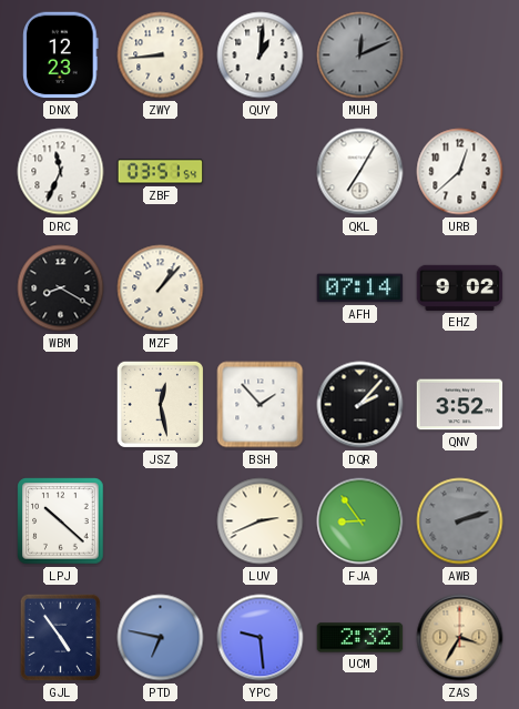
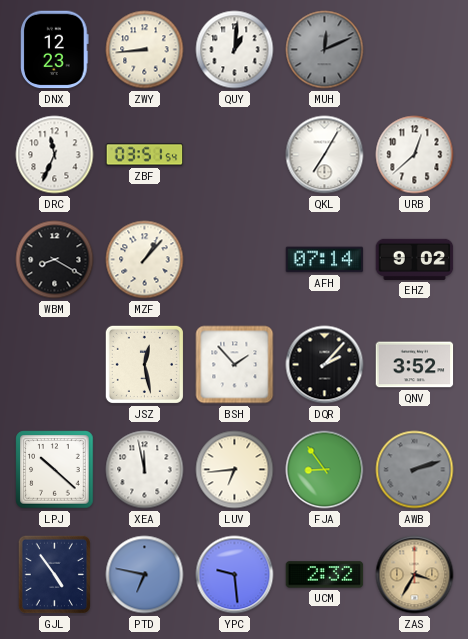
XEA: none -> 11:58 (145, 470)
LUV: 2:41 -> 6:44 (235, 470)
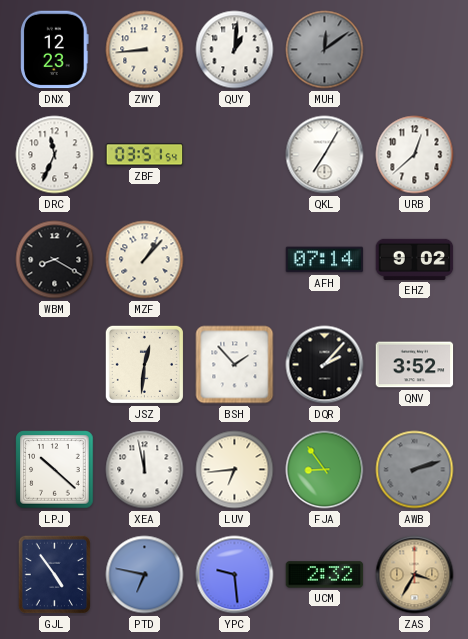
MUH: 12:11 -> 12:09 (325, 50)
JSZ: 12:28 -> 12:31 (144, 364)
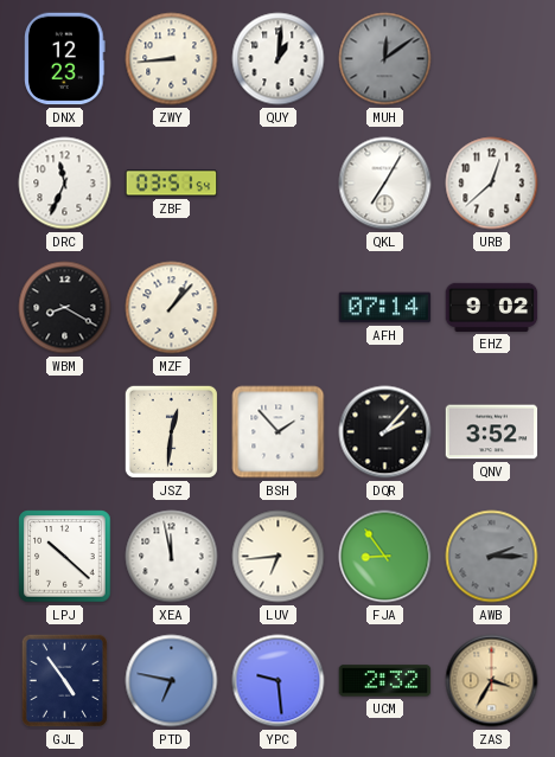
AWB: 2:12 -> 2:15 (492, 557)
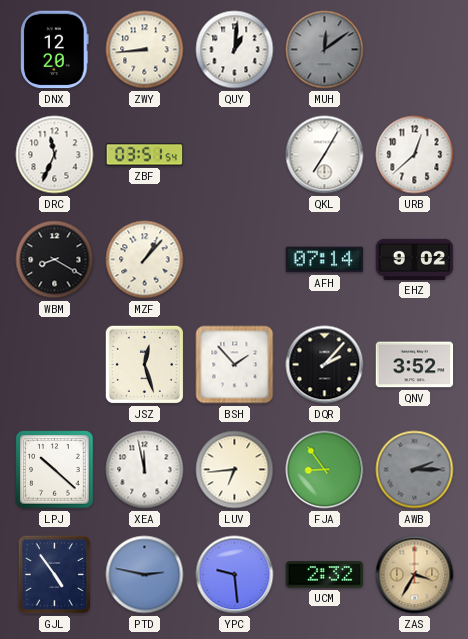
DNX: 12:23 -> 12:20 (55, 50)
JSZ: 12:31 -> 12:27 (144, 364)
PTD: 6:47 -> 2:47 (145, 575)
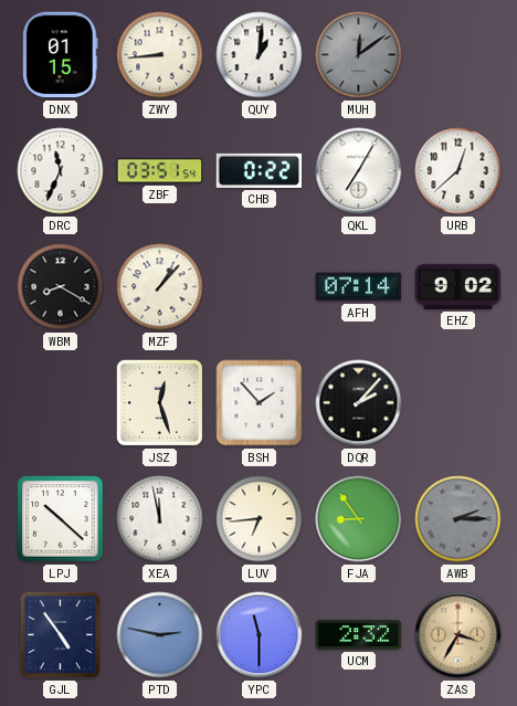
DNX: 12:20 -> 01:15 (61, 55)
CHB: none -> 0:22 (260, 170)
QNV: 3:52 -> none (415, 365)
YPC: 9:29 -> 11:30 (260, 635)
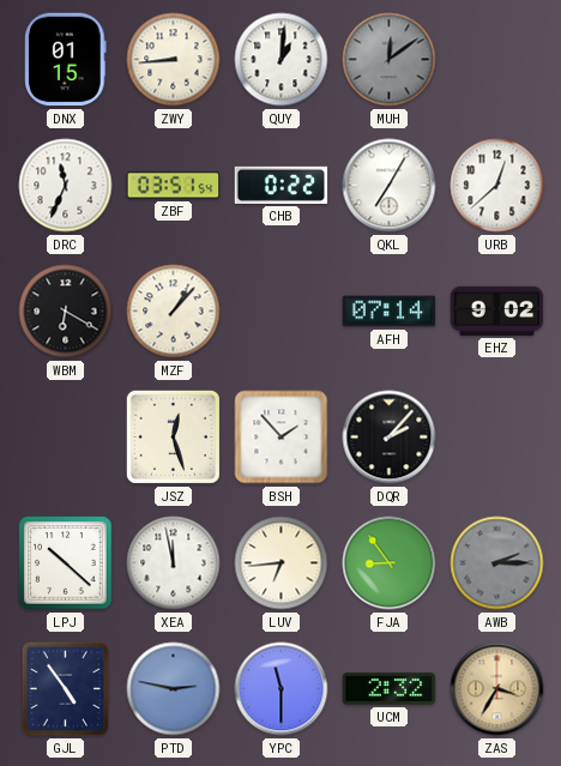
WBM: 8:20 -> 6:20 (66, 312)
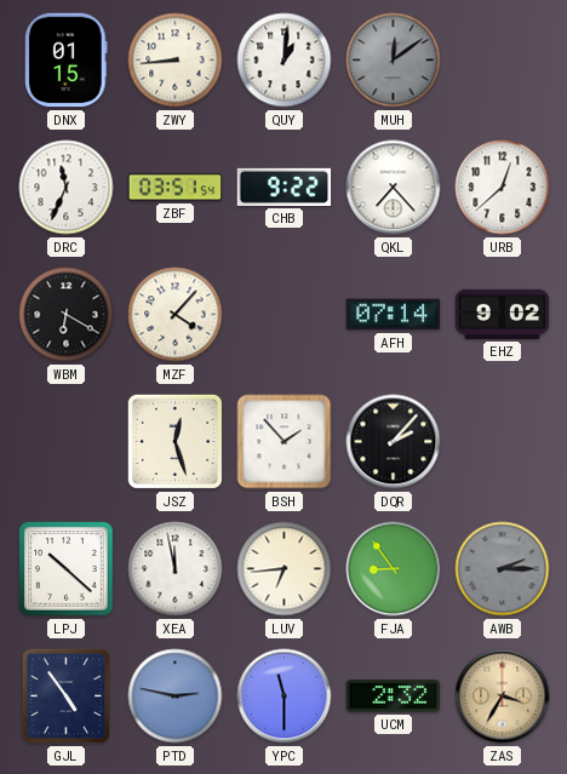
CHB: 0:22 -> 9:22 (285, 187)
QKL: 7:05 -> 7:23 (394, 188)
MZF: 1:07 -> 4:07 (176, 315)
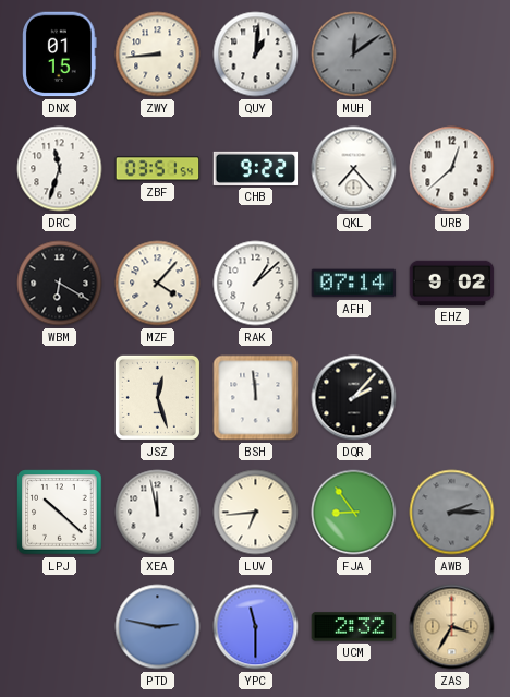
DRC: 11:34 -> 11:33 (60, 169)
RAK: none -> 1:08 (256, 284)
BSH: 1:53 -> 11:59 (256, 398)
GJL: 4:54 -> none (65, 695)
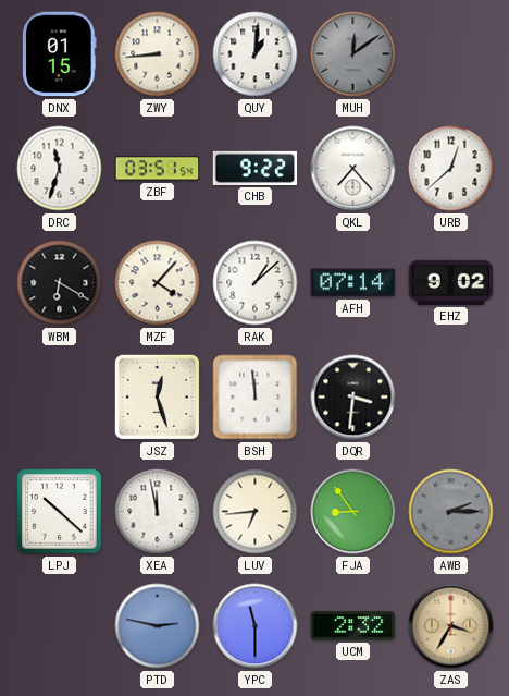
DQR: 2:07 -> 3:31 (353, 398)
